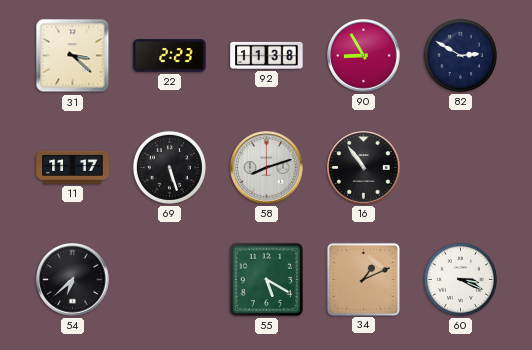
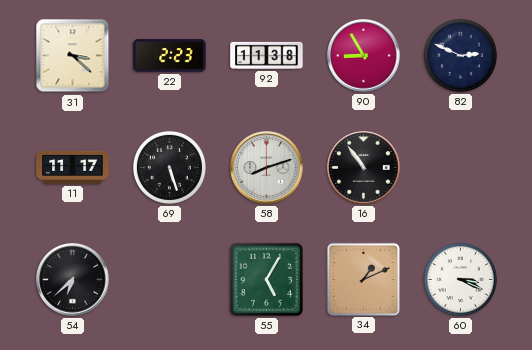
82: 2:50 -> 2:49 (460, 55)
55: 5:20 -> 5:05 (266, 279)
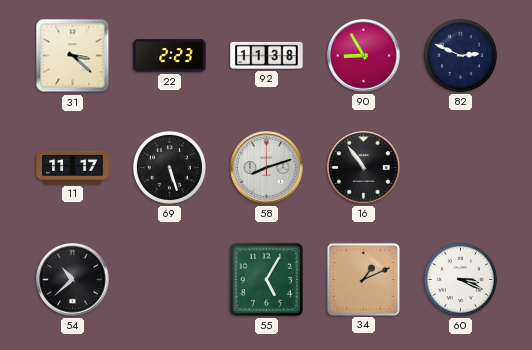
54: 6:38 -> 10:38 (73, 280)
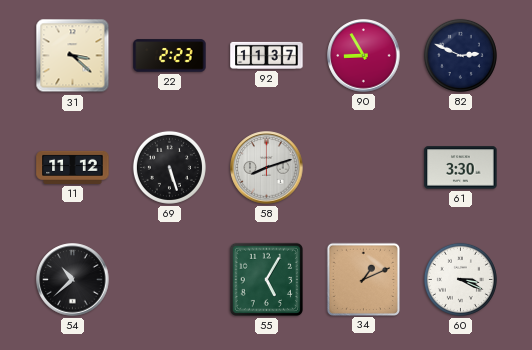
92: 11:38 -> 11:37 (267, 55)
11: 11:17 -> 11:12 (73, 167)
16: 10:54 -> none (364, 168)
61: none -> 3:30 (461, 168)
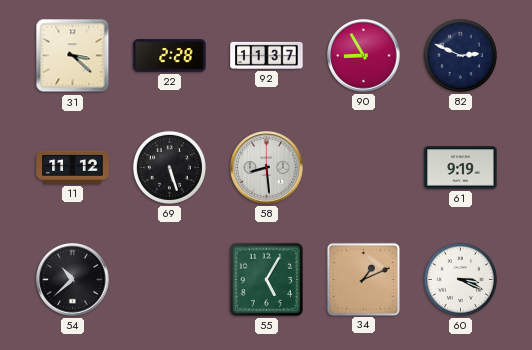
22: 2:23 -> 2:28 (170, 56)
58: 8:12 -> 8:29 (267, 168)
61: 3:30 -> 9:19 (461, 168)
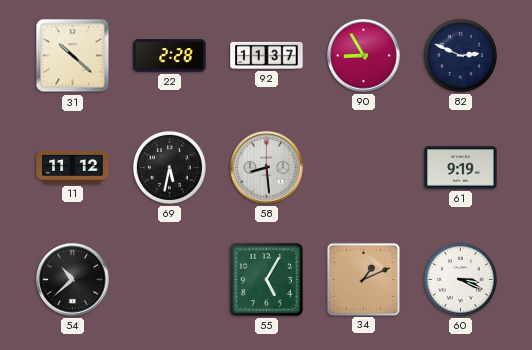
31: 3:22 -> 10:22 (73, 56)
69: 5:27 -> 5:32 (169, 167)
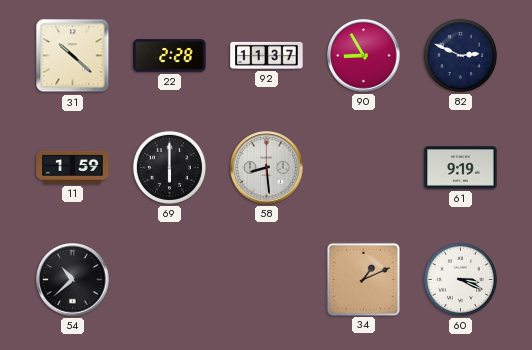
11: 11:12 -> 1:59 (73, 167)
69: 5:32 -> 6:00 (169, 167)
55: 5:05 -> none (266, 279)
